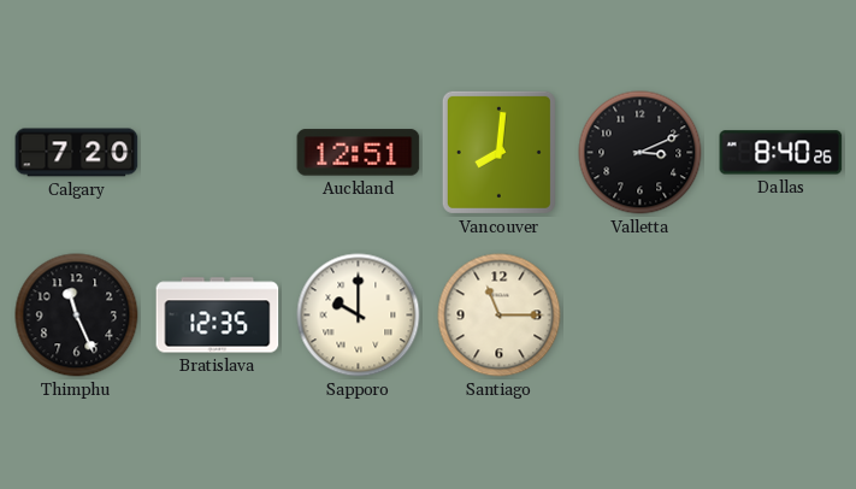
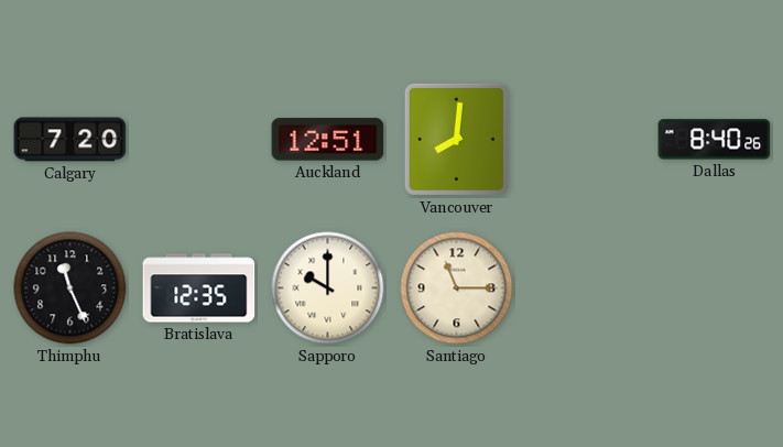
Valletta: 3:11 -> none (640, 153)
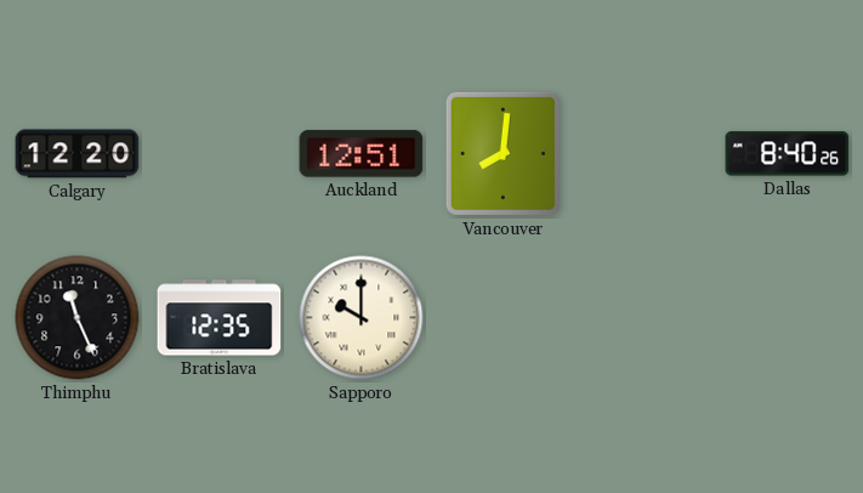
Calgary: 7:20 -> 12:20 (78, 154)
Santiago: 11:15 -> none (457, 288)
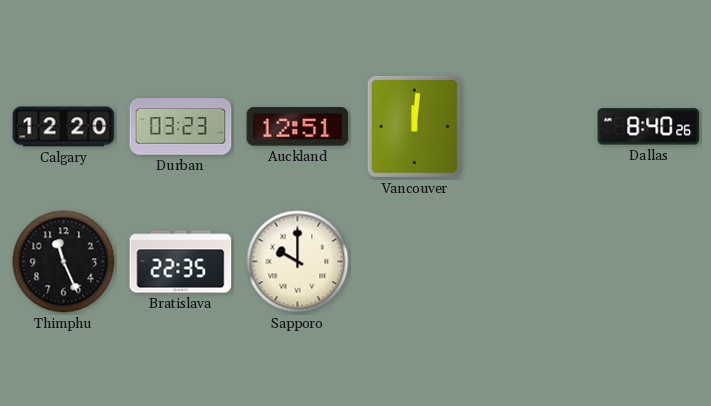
Durban: none -> 03:23 (181, 127)
Vancouver: 8:01 -> 12:01 (414, 126)
Bratislava: 12:35 -> 22:35 (181, 262)
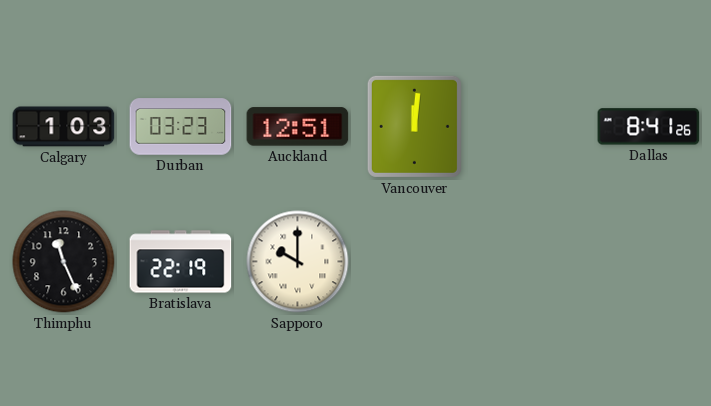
Calgary: 12:20 -> 1:03 (64, 127)
Dallas: 8:40 -> 8:41 (649, 127)
Bratislava: 22:35 -> 22:19 (181, 262)
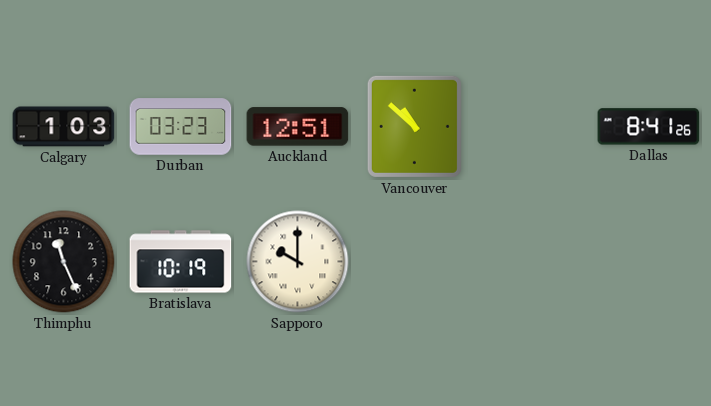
Vancouver: 12:01 -> 10:52 (414, 126)
Bratislava: 22:19 -> 10:19 (181, 262)
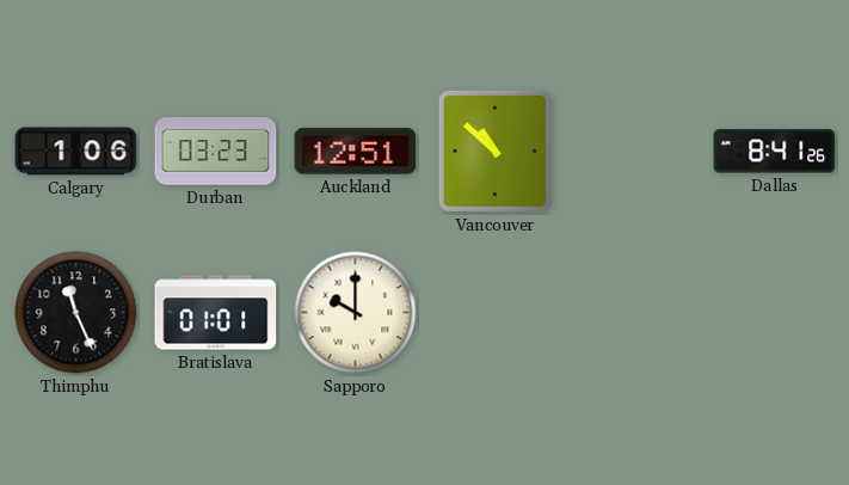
Calgary: 1:03 -> 1:06 (76, 152)
Bratislava: 10:19 -> 01:01 (216, 313)
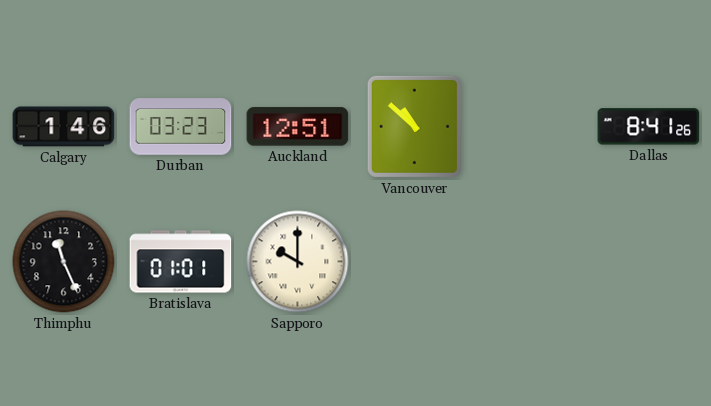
Calgary: 1:06 -> 1:46 (64, 127)
